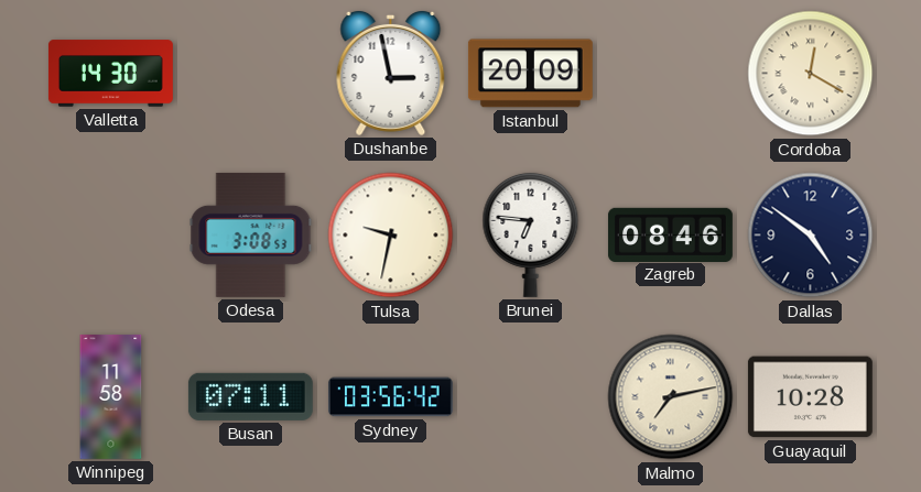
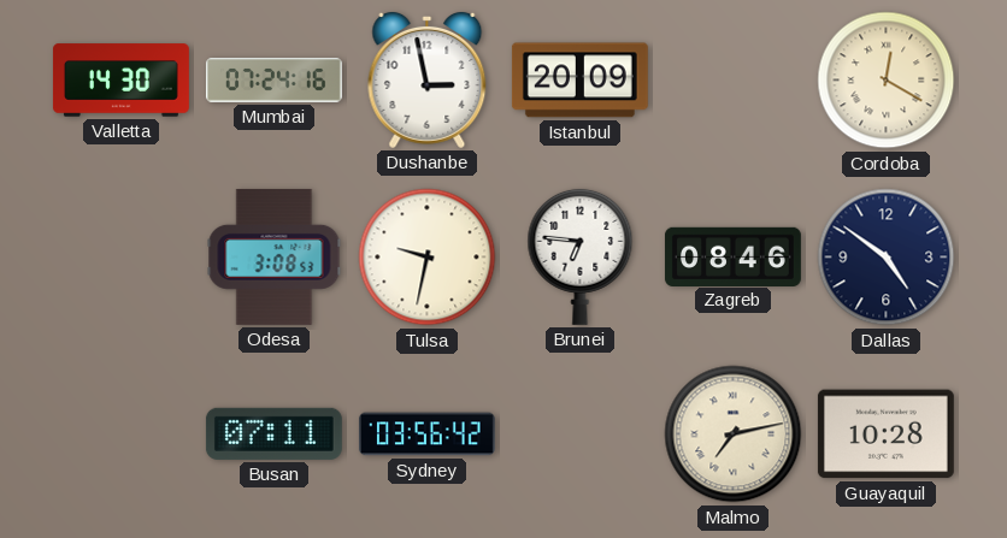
Mumbai: none -> 07:24 (273, 81)
Winnipeg: 11:58 -> none (111, 396)
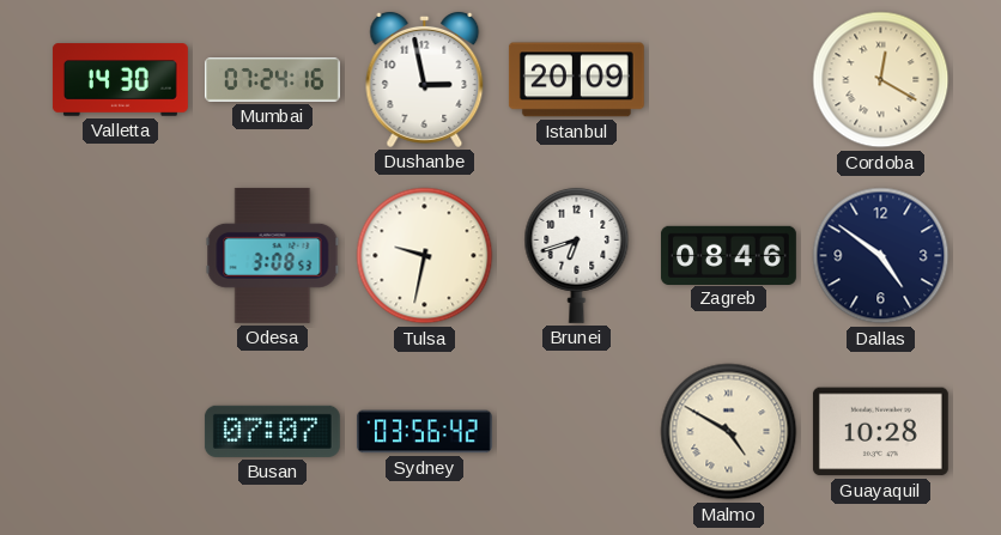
Brunei: 6:46 -> 6:42 (577, 255)
Busan: 07:11 -> 07:07 (272, 431)
Malmo: 7:13 -> 4:50 (729, 432)
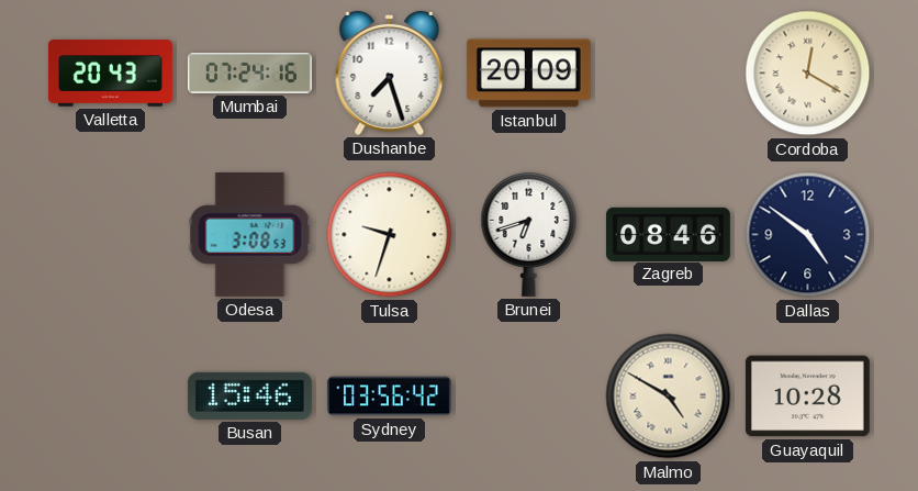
Valletta: 14:30 -> 20:43 (110, 74)
Dushanbe: 2:58 -> 7:27 (390, 72)
Tulsa: 9:32 -> 9:33 (390, 235)
Busan: 07:07 -> 15:46 (249, 395)
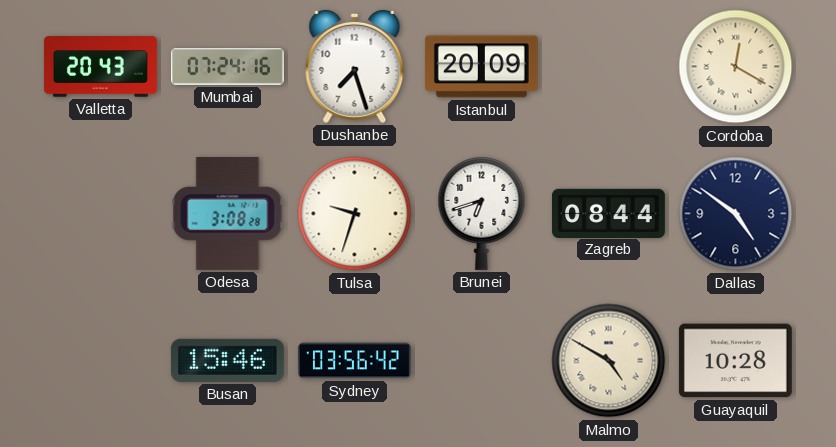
Odesa: 3:08:53 -> 3:08:28 (228, 213)
Zagreb: 08:46 -> 08:44 (608, 213)
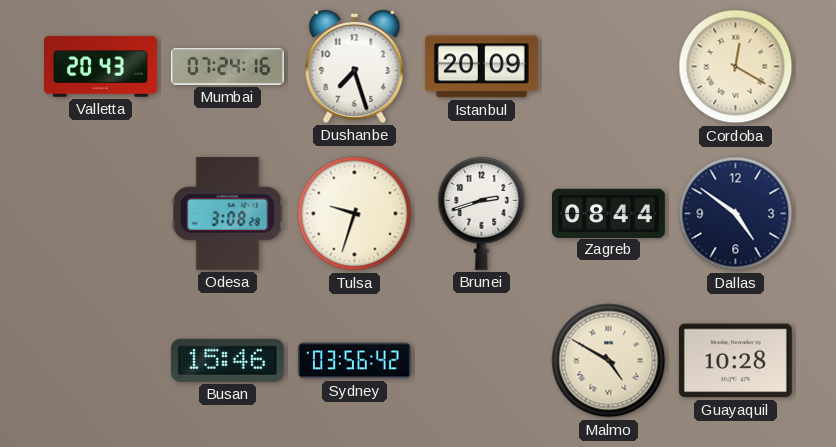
Brunei: 6:42 -> 2:42 (482, 213)
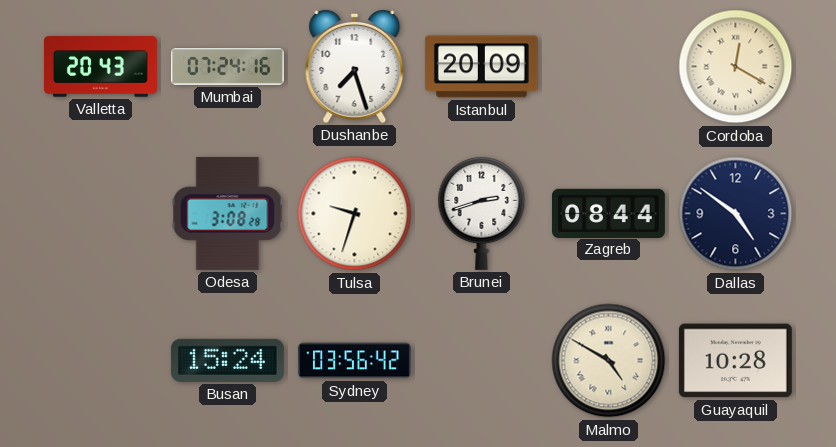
Busan: 15:46 -> 15:24 (227, 360)
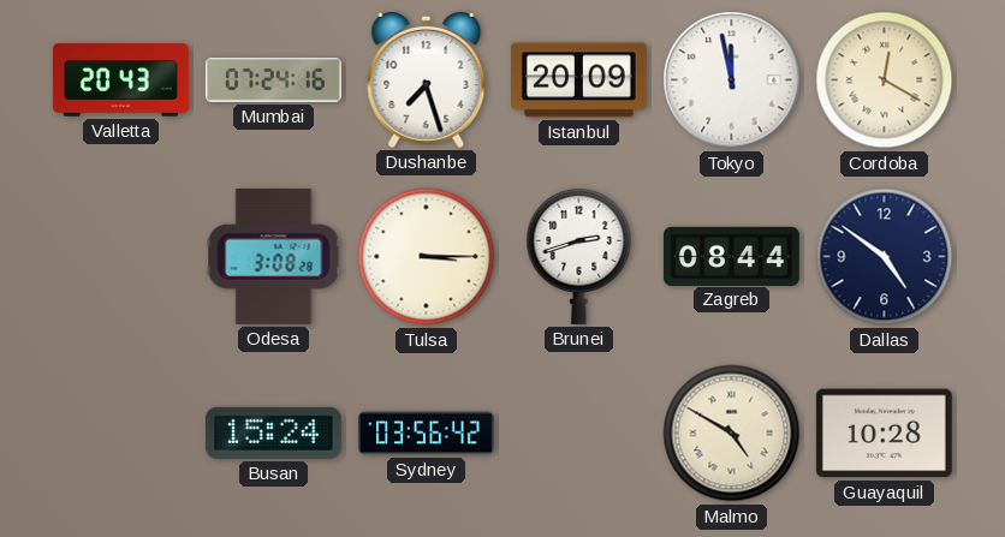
Tokyo: none -> 11:58 (732, 80)
Tulsa: 9:33 -> 3:15 (427, 257)
